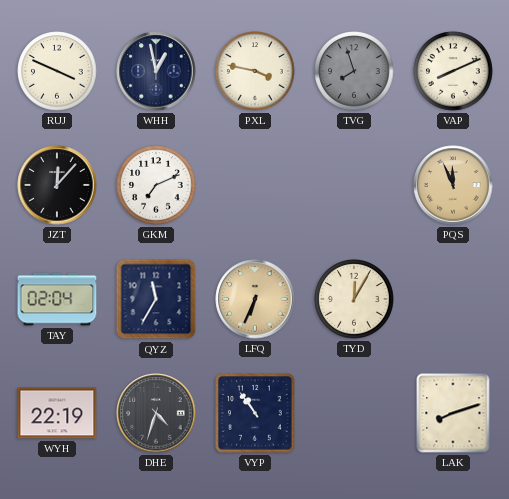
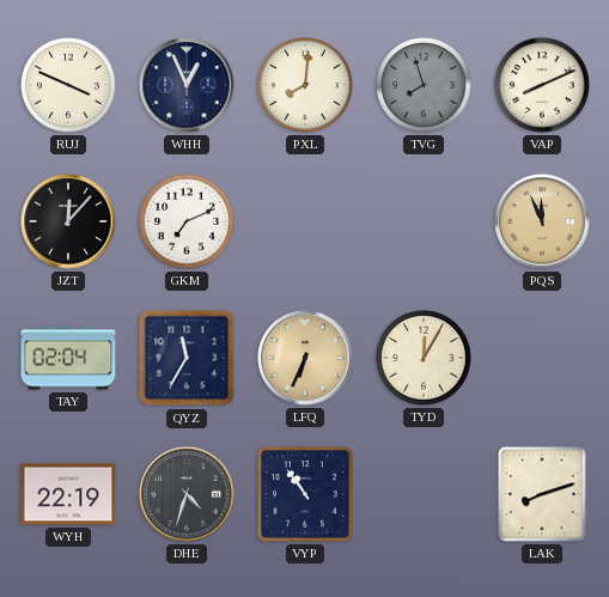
WHH: 12:58 -> 12:56 (187, 85)
PXL: 3:47 -> 8:01 (305, 85)
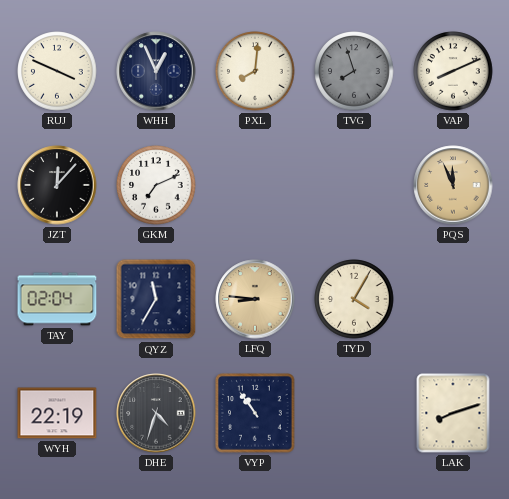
LFQ: 6:34 -> 8:46 (255, 299)
TYD: 12:05 -> 4:05 (354, 299)
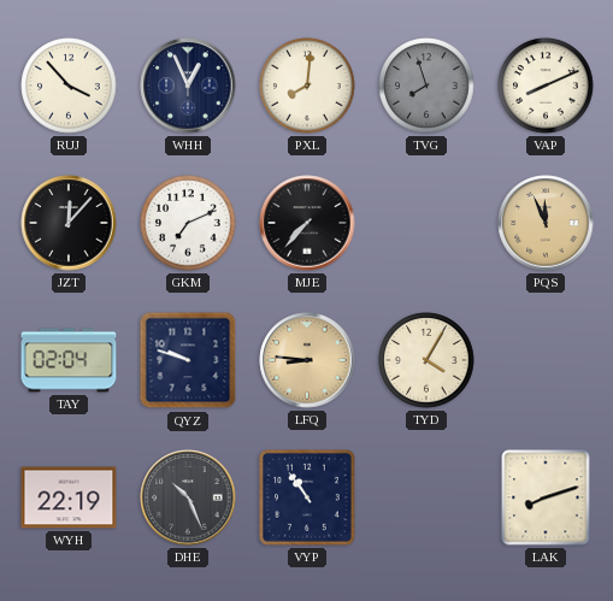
RUJ: 3:49 -> 3:53 (69, 86)
MJE: none -> 7:37 (307, 223)
QYZ: 11:35 -> 9:48 (188, 360)
DHE: 4:33 -> 10:26 (188, 497)
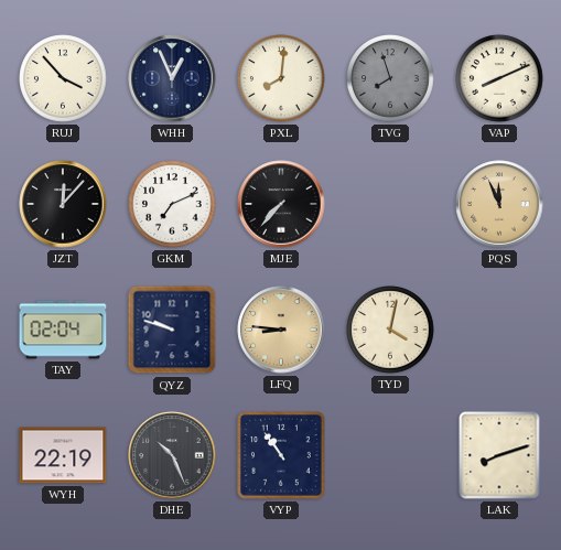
TYD: 4:05 -> 4:02 (390, 330)
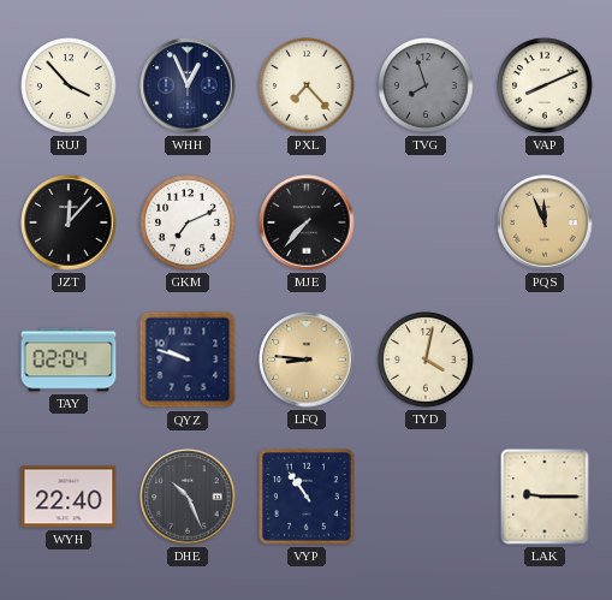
PXL: 8:01 -> 7:23 (307, 85)
WYH: 22:19 -> 22:40 (69, 497)
LAK: 8:12 -> 9:15 (545, 497)
